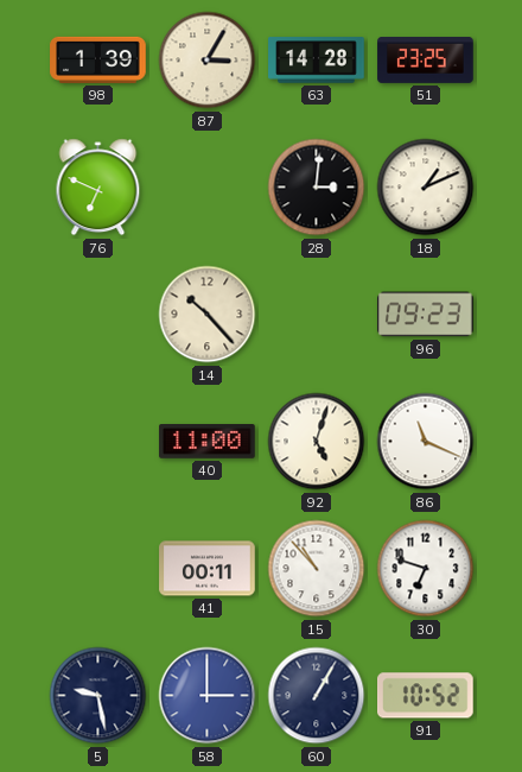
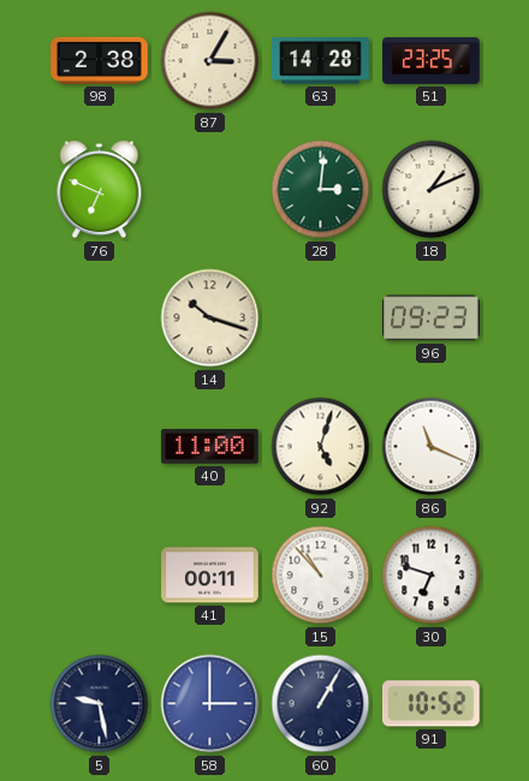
98: 1:39 -> 2:38 (100, 60)
28 dial: black -> green (321, 190)
14: 10:23 -> 10:18 (210, 318)
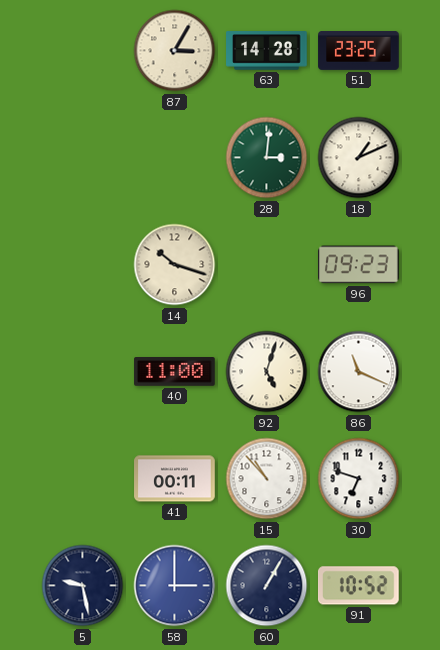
98: 2:38 -> none (100, 60)
76: 6:49 -> none (100, 190)
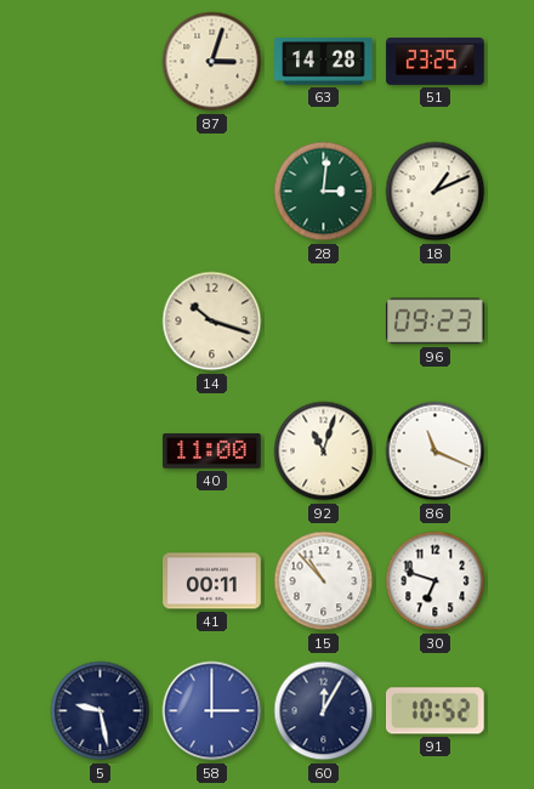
87: 3:05 -> 3:03 (212, 62)
92: 5:03 -> 11:03 (324, 452)
60: 1:05 -> 12:05 (324, 711)
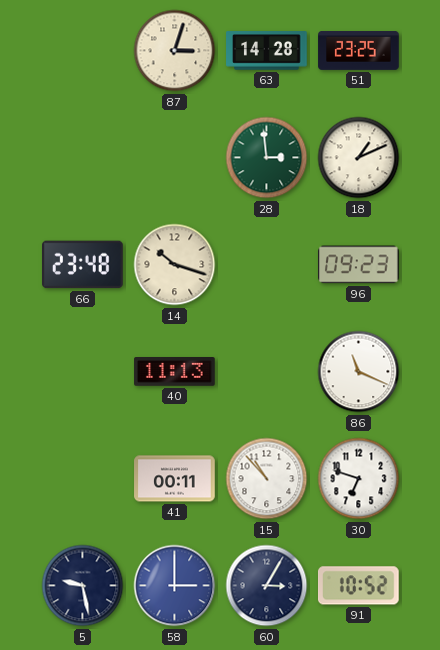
28: 3:01 -> 2:59 (267, 158)
66: none -> 23:48 (83, 265)
40: 11:00 -> 11:13 (175, 372)
92: 11:03 -> none (324, 452)
60: 12:05 -> 3:05 (267, 586)
